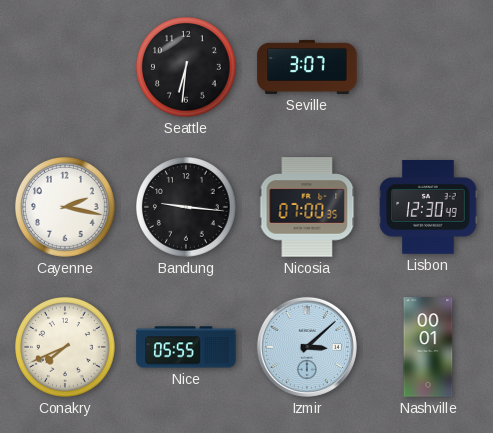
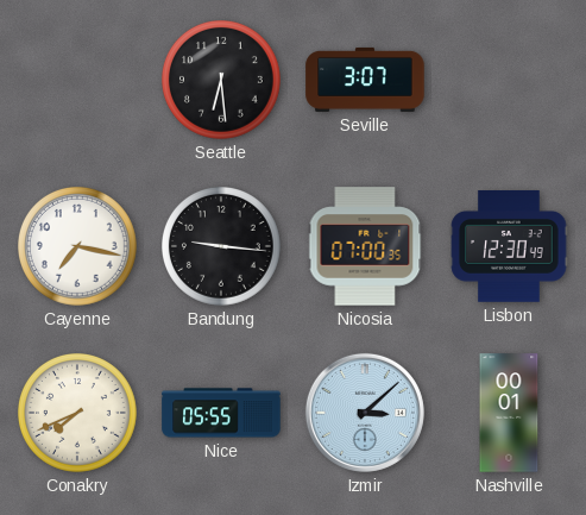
Seattle: 6:31 -> 6:29 (222, 81)
Cayenne: 2:17 -> 7:17 (78, 247)
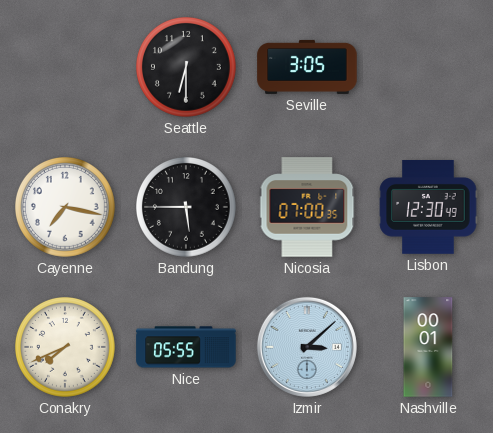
Seattle: 6:29 -> 6:30 (187, 68)
Seville: 3:07 -> 3:05 (307, 67)
Bandung: 9:16 -> 5:45 (187, 208)
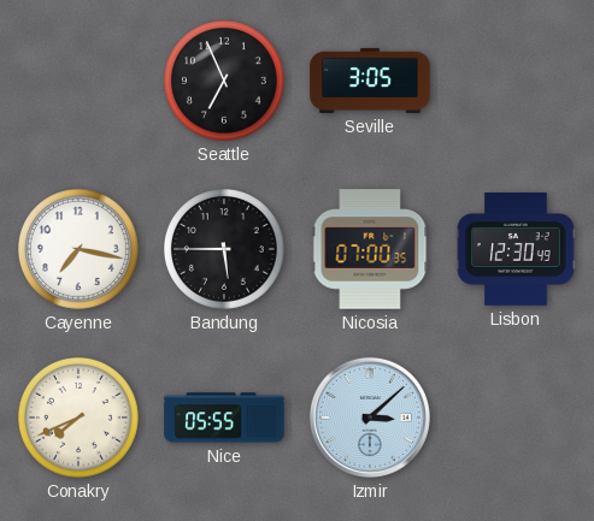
Seattle: 6:30 -> 6:56 (225, 82)
Nashville: 00:01 -> none (428, 347)
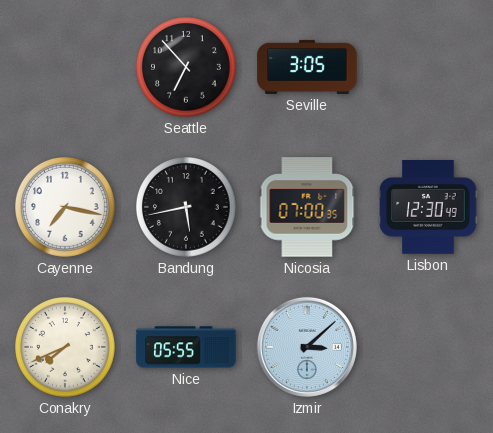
Seattle: 6:56 -> 6:53 (187, 68)
Bandung: 5:45 -> 5:43 (187, 208)
